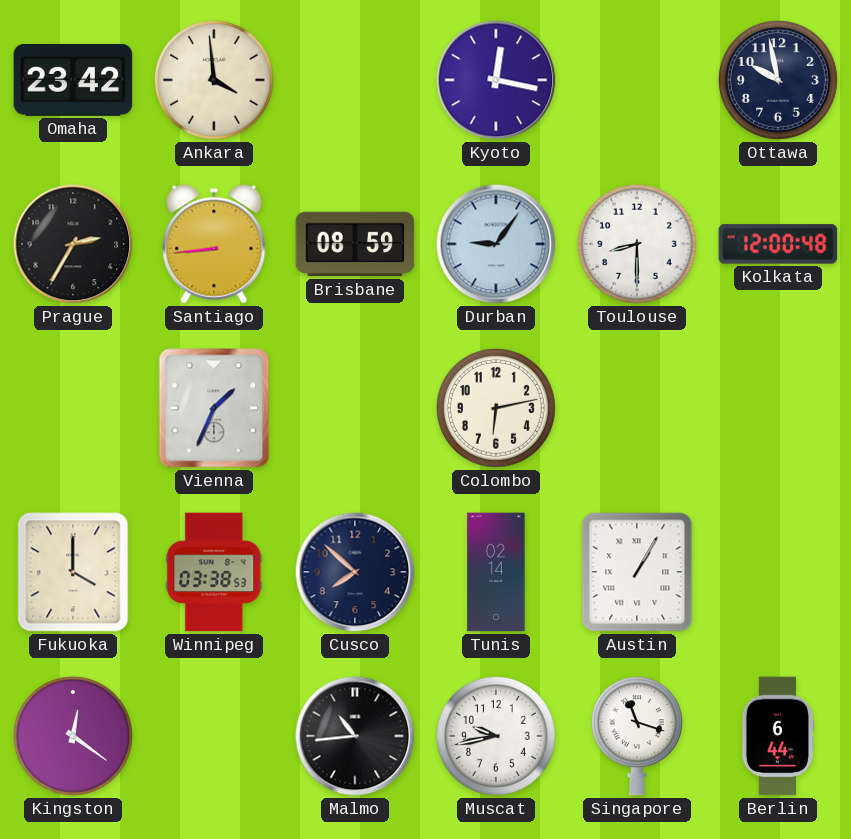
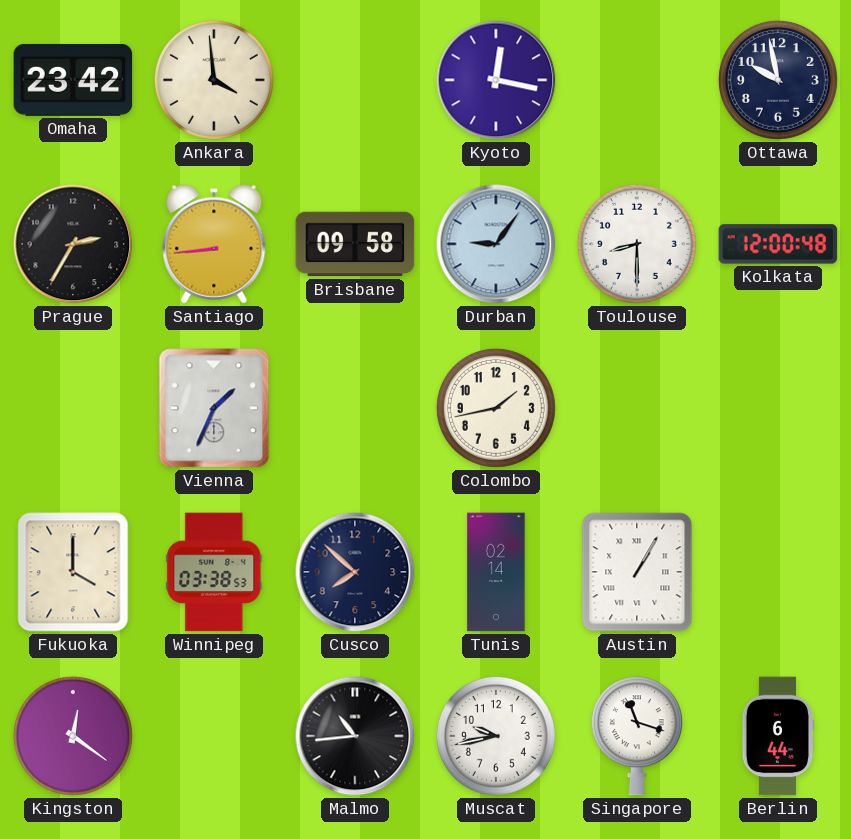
Brisbane: 08:59 -> 09:58 (355, 244)
Colombo: 6:13 -> 1:43 (496, 408)
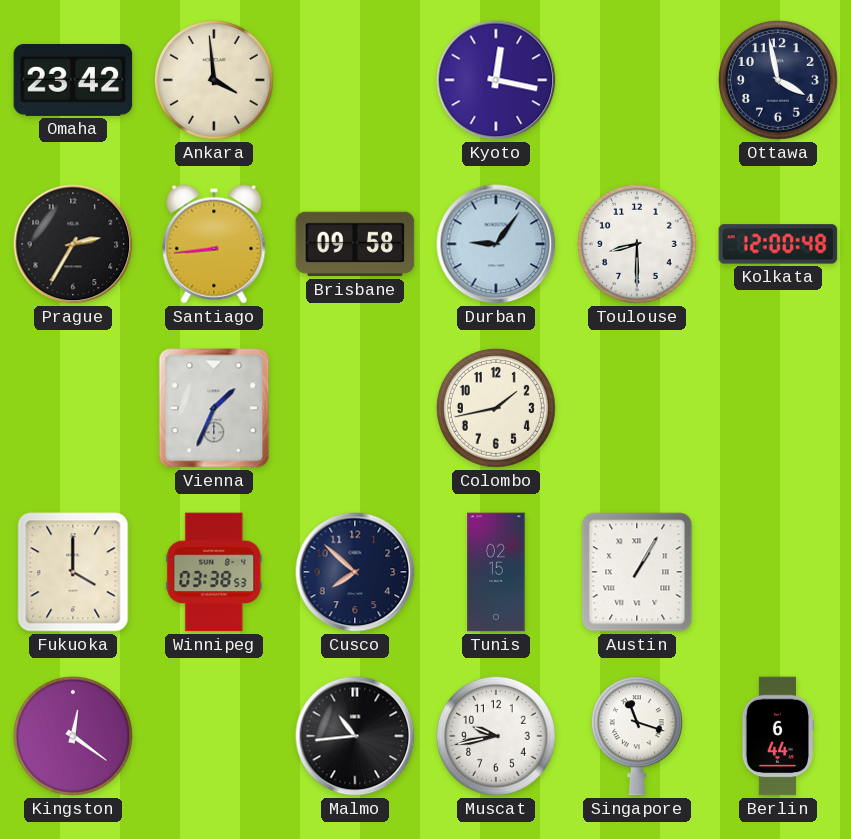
Ottawa: 9:58 -> 3:58 (778, 80)
Tunis: 02:14 -> 02:15 (496, 572)
